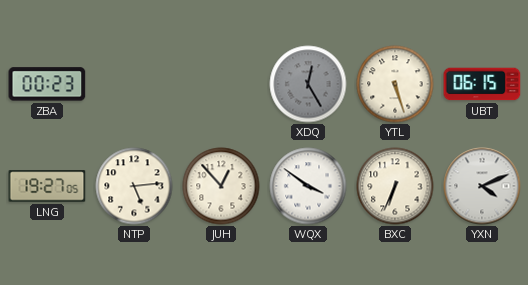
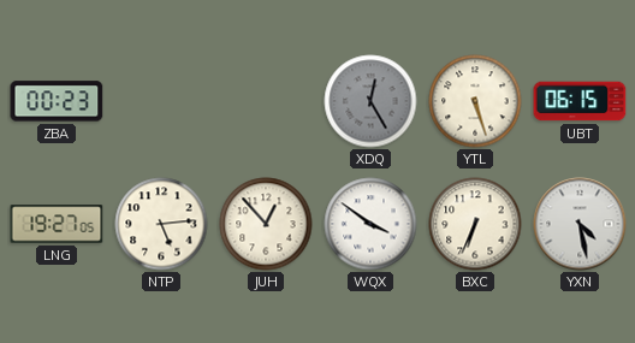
YXN: 4:11 -> 4:28 (580, 224)
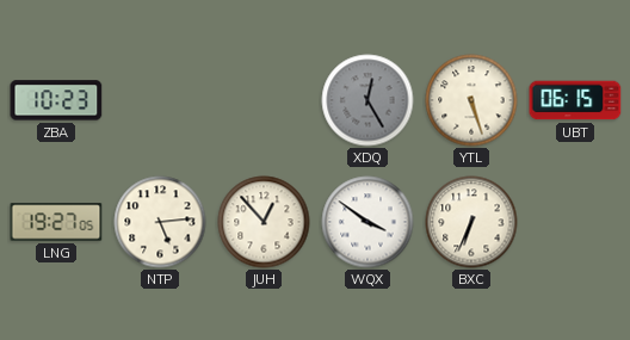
ZBA: 00:23 -> 10:23 (56, 100)
YXN: 4:28 -> none (580, 224)
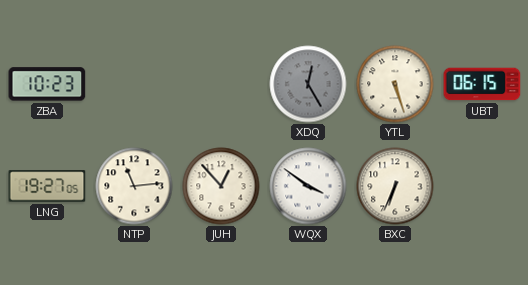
NTP: 5:14 -> 11:14 (134, 186)
